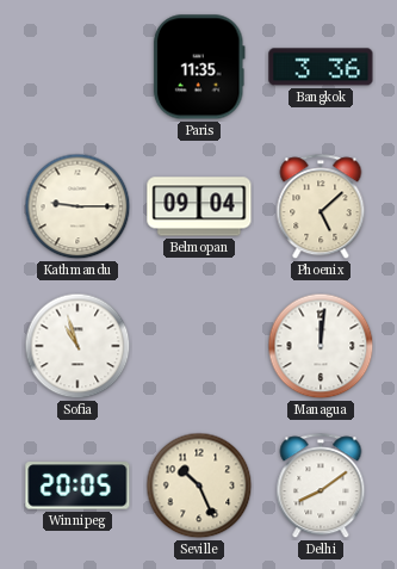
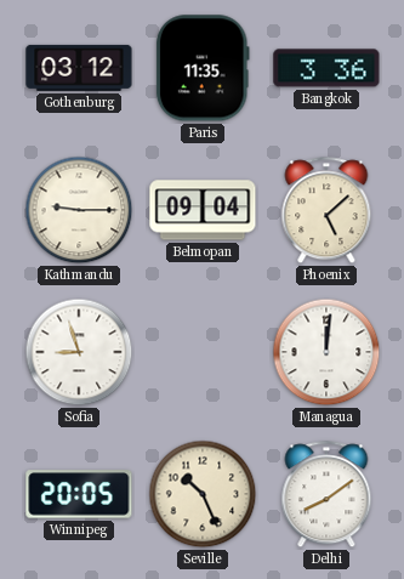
Gothenburg: none -> 03:12 (79, 68)
Sofia: 10:57 -> 8:57 (79, 352)
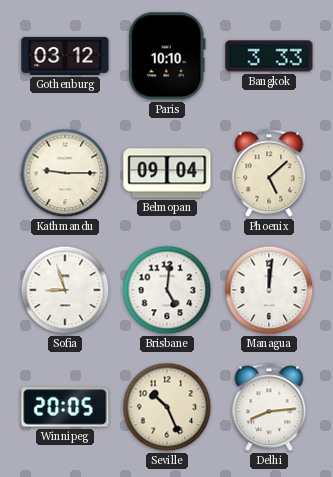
Paris: 11:35 -> 10:10 (167, 56)
Bangkok: 3:36 -> 3:33 (269, 56)
Brisbane: none -> 5:01 (167, 290)
Delhi: 8:09 -> 8:14 (269, 408)
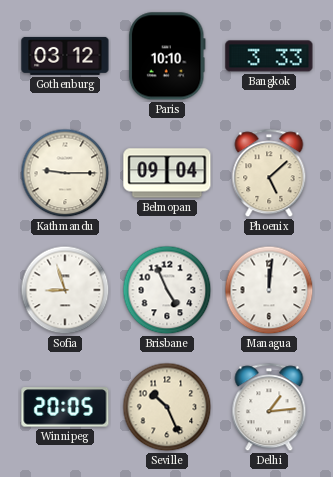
Brisbane: 5:01 -> 4:56 (167, 290)
Delhi: 8:14 -> 1:14 (269, 408)
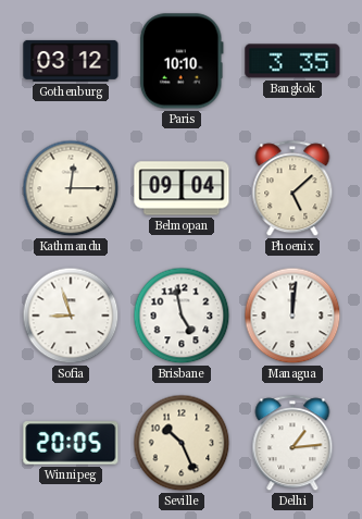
Bangkok: 3:33 -> 3:35 (292, 61)
Kathmandu: 9:15 -> 12:15 (71, 188)
Brisbane: 4:56 -> 4:58 (182, 316)
